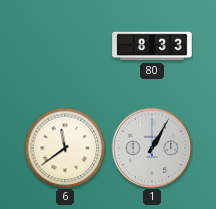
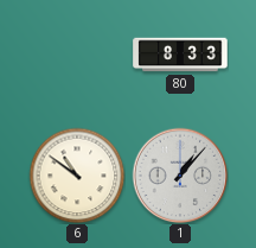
6: 11:39 -> 10:51 (77, 176)
1: 1:05 -> 1:07 (180, 176)
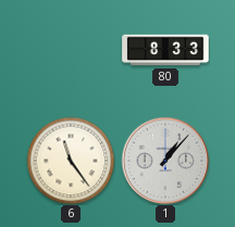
6: 10:51 -> 11:24 (71, 161)
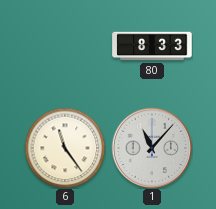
1: 1:07 -> 11:07 (152, 148)
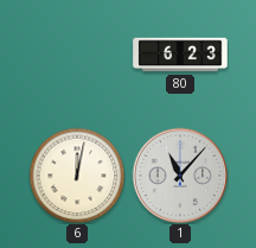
80: 8:33 -> 6:23 (180, 55)
6: 11:24 -> 12:02 (77, 176)
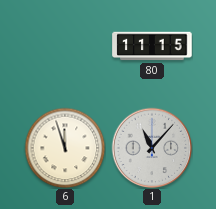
80: 6:23 -> 11:15 (152, 46)
6: 12:02 -> 11:57 (65, 148)
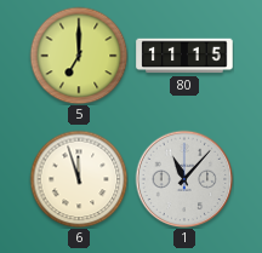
5: none -> 7:00 (79, 56)
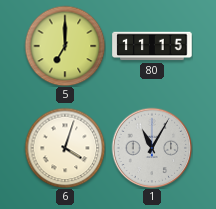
6: 11:57 -> 4:03 (65, 148)
1: 11:07 -> 11:05 (152, 148)
